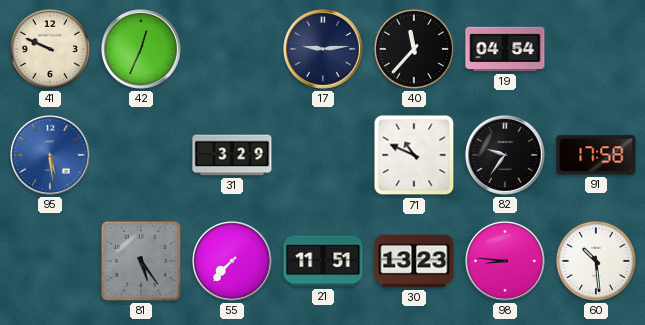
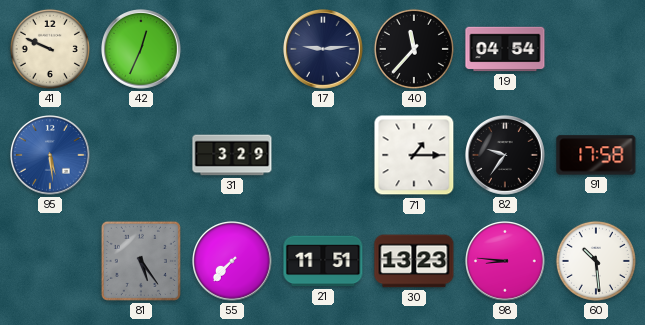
71: 10:49 -> 1:15 (414, 155)
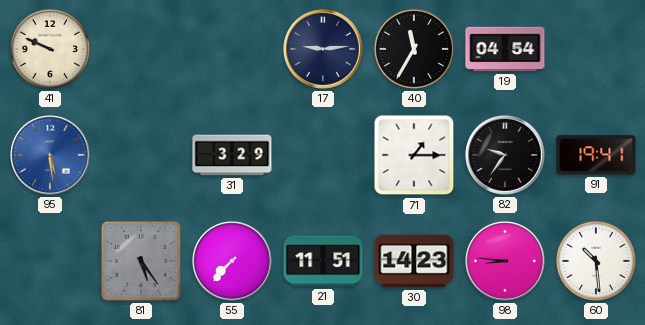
42: 12:34 -> none (142, 50)
40: 11:37 -> 11:35 (414, 49)
91: 17:58 -> 19:41 (596, 155)
30: 13:23 -> 14:23 (414, 261)
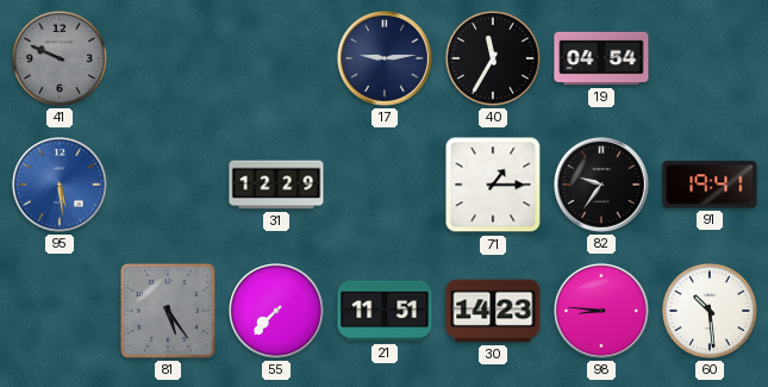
41 dial: cream -> grey (60, 58)
31: 3:29 -> 12:29 (276, 185)
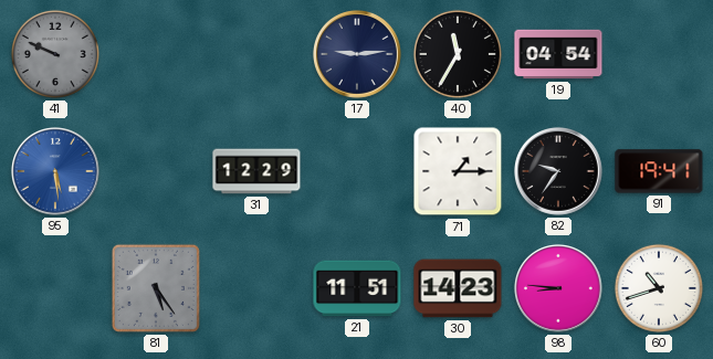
55: 7:37 -> none (277, 312)
60: 10:29 -> 10:42 (659, 288)
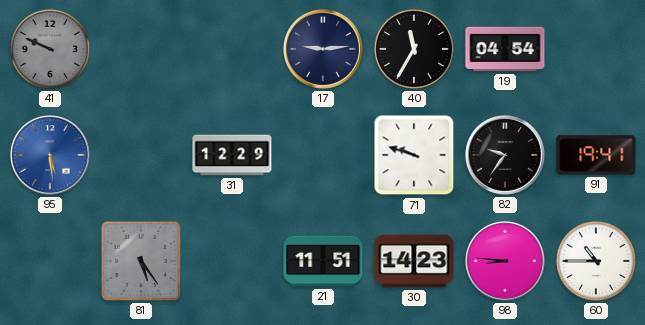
71: 1:15 -> 9:48 (414, 155)
60: 10:42 -> 10:45 (596, 261)
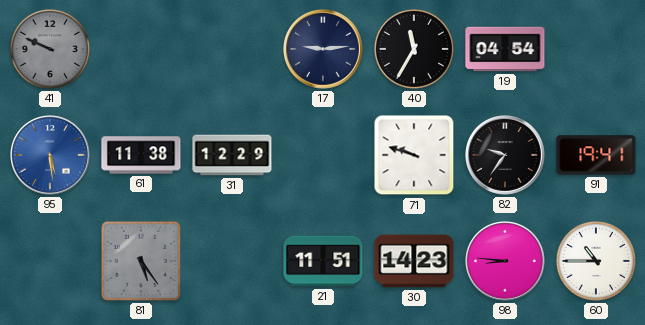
61: none -> 11:38 (141, 155)
